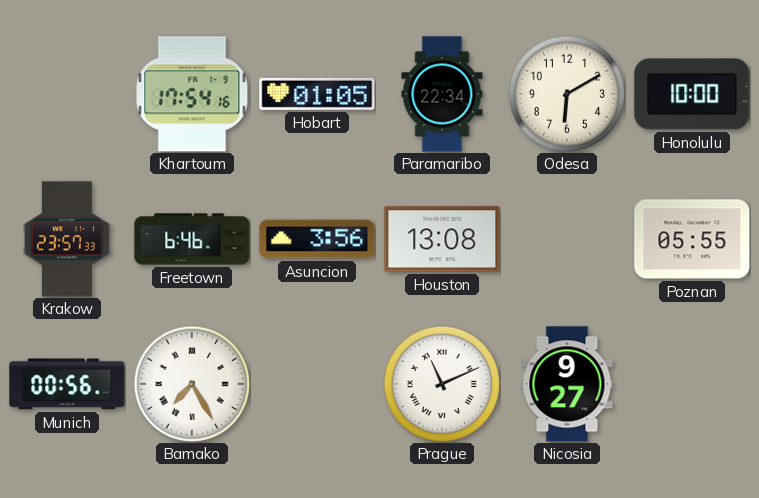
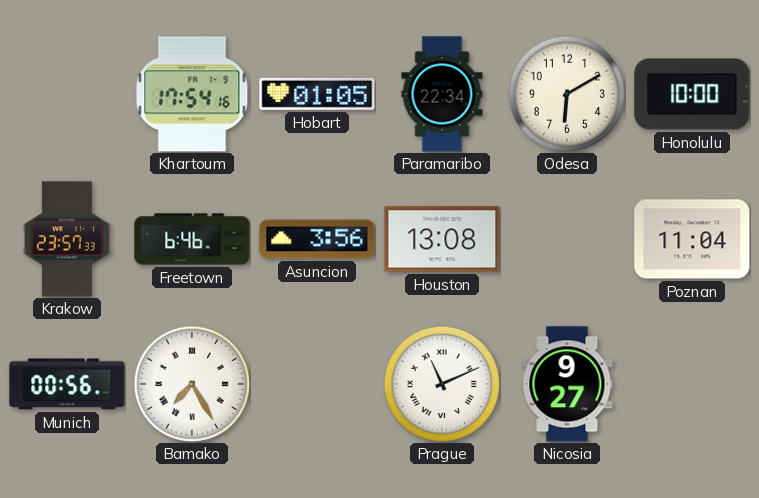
Poznan: 05:55 -> 11:04 (692, 239)
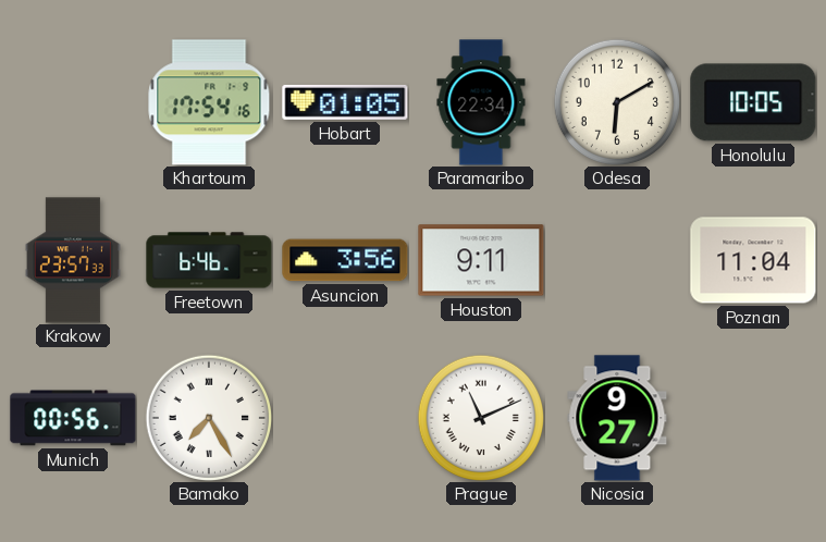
Honolulu: 10:00 -> 10:05 (753, 102)
Houston: 13:08 -> 9:11 (481, 260)
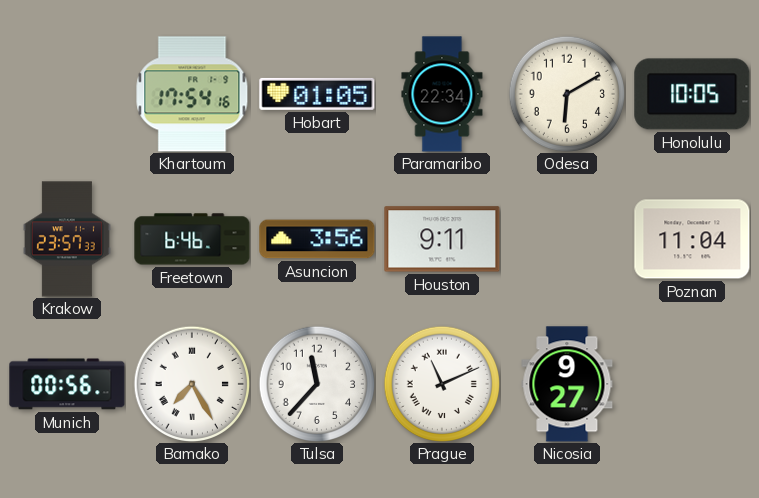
Tulsa: none -> 11:37 (316, 383)
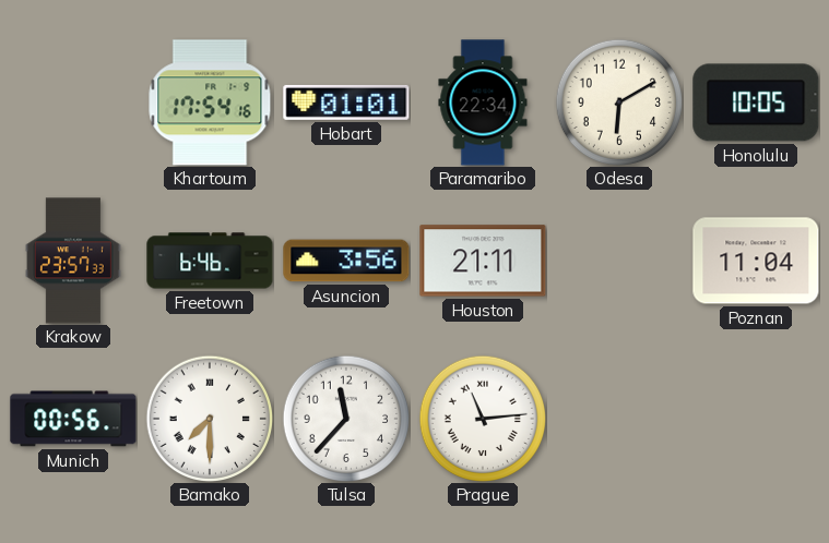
Hobart: 01:05 -> 01:01 (346, 102)
Houston: 9:11 -> 21:11 (483, 261)
Bamako: 7:25 -> 7:30 (209, 418)
Prague: 11:11 -> 11:14 (482, 418)
Nicosia: 9:27 -> none (567, 384)
